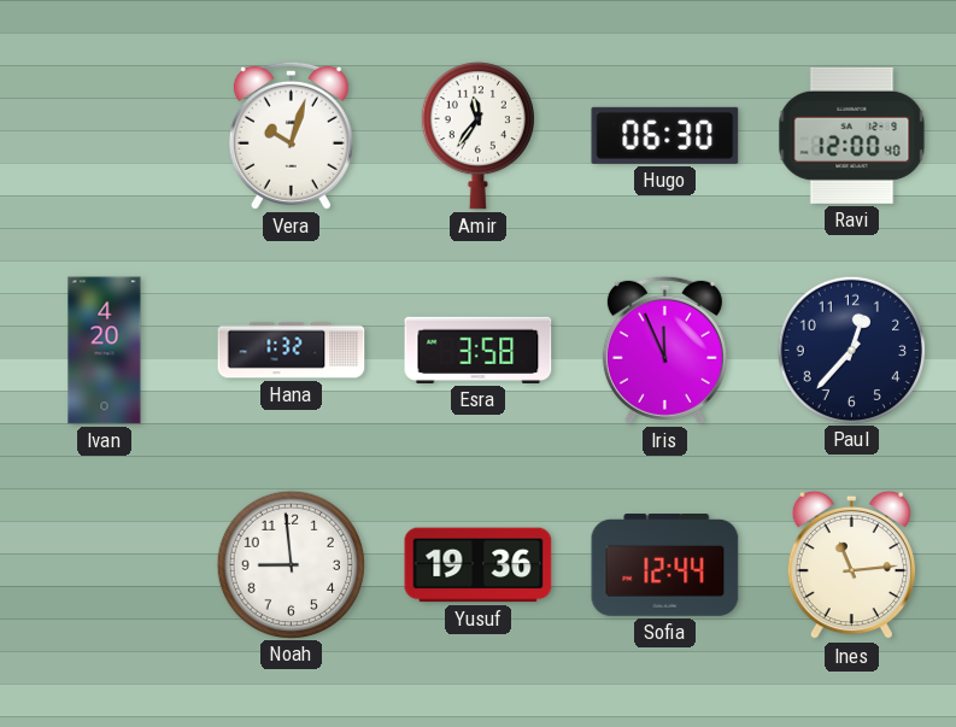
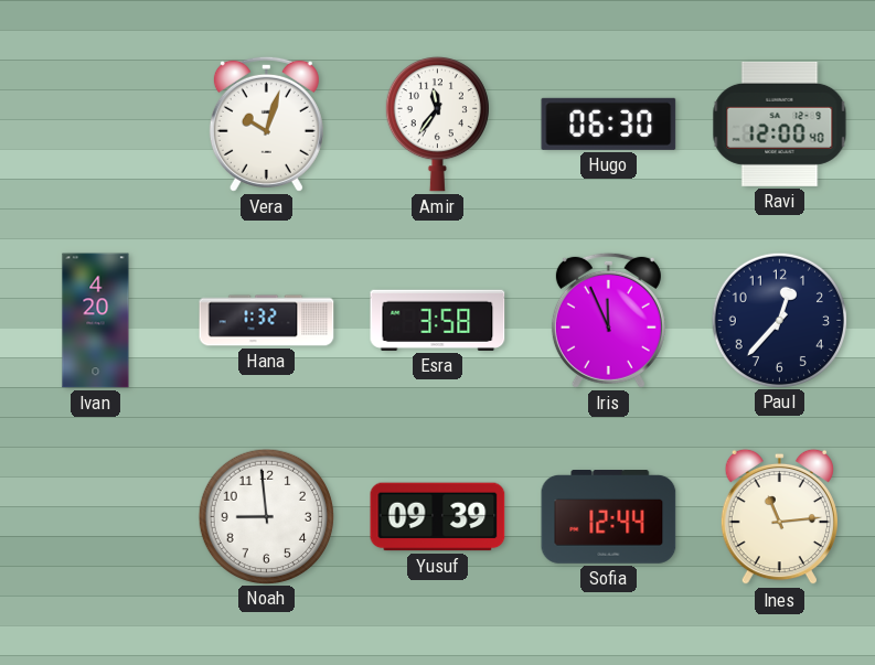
Yusuf: 19:36 -> 09:39 (438, 517)
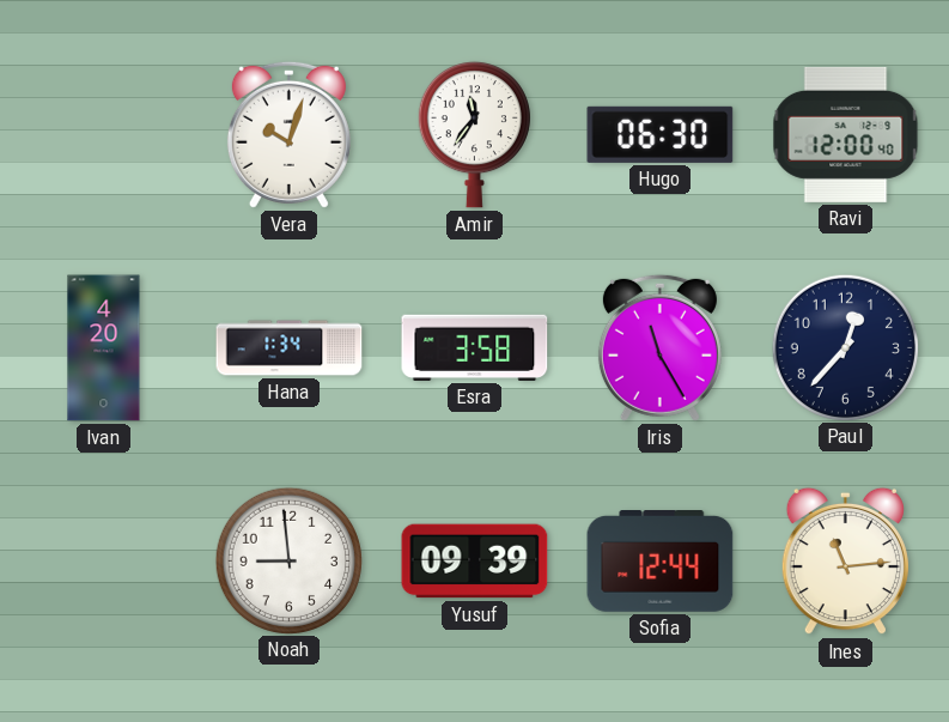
Hana: 1:32 -> 1:34 (290, 348)
Iris: 11:56 -> 11:25 (659, 347)
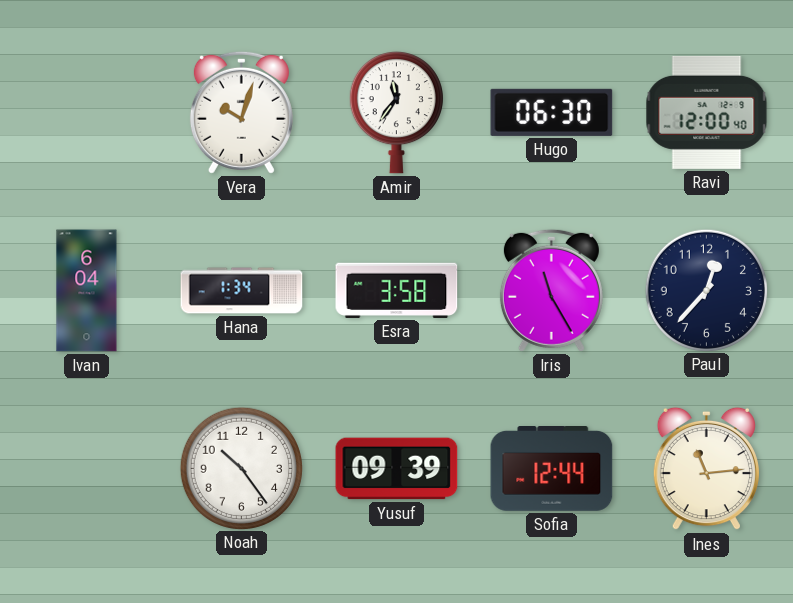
Ivan: 4:20 -> 6:04 (87, 291)
Noah: 8:59 -> 10:24 (241, 468)
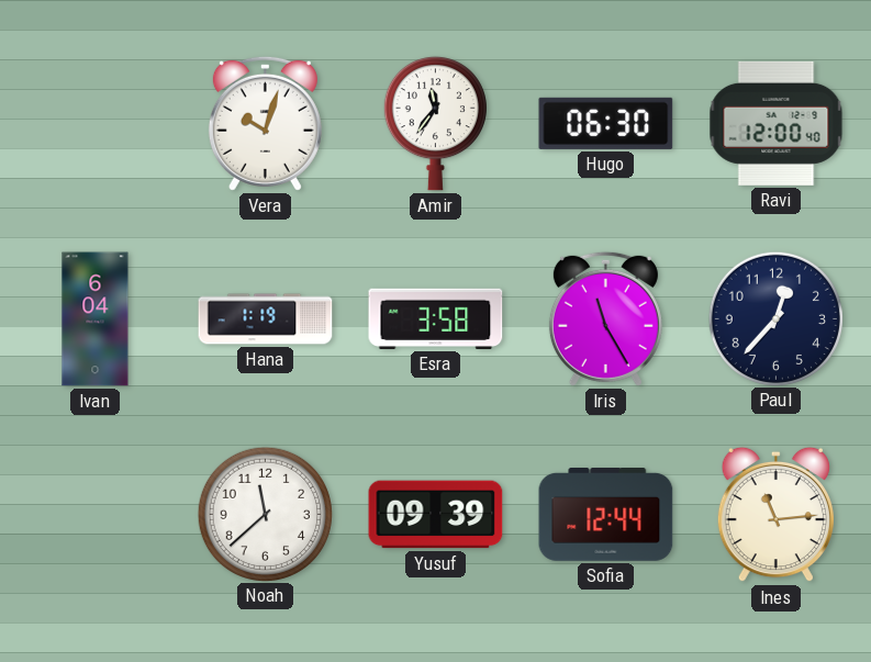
Hana: 1:34 -> 1:19 (266, 319)
Noah: 10:24 -> 11:38 (265, 514)
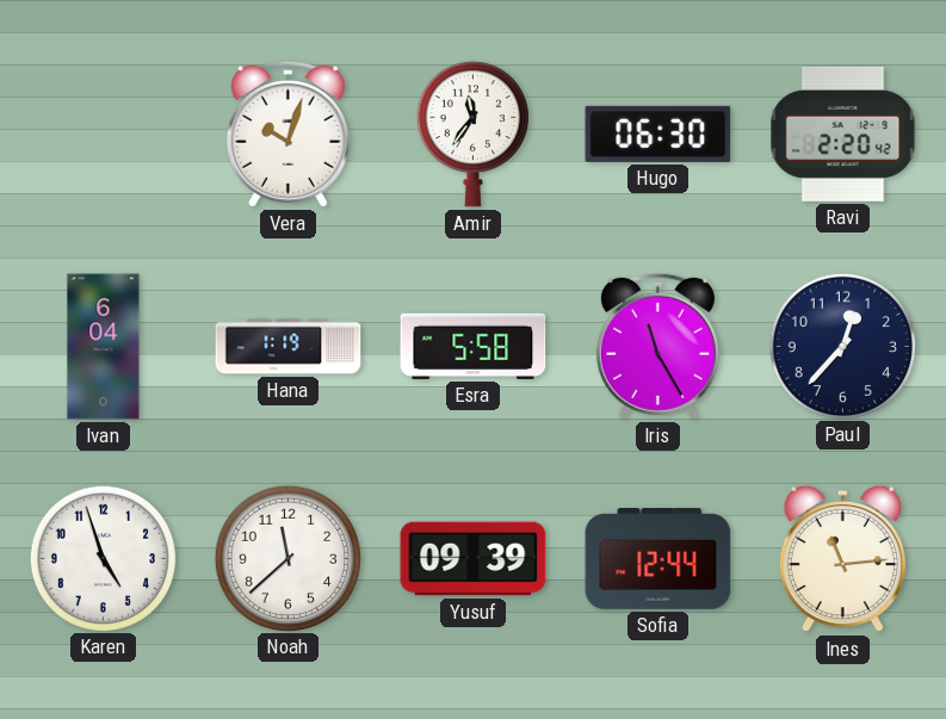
Ravi: 12:00 -> 2:20 (843, 134)
Esra: 3:58 -> 5:58 (474, 346)
Karen: none -> 4:57 (103, 558)
